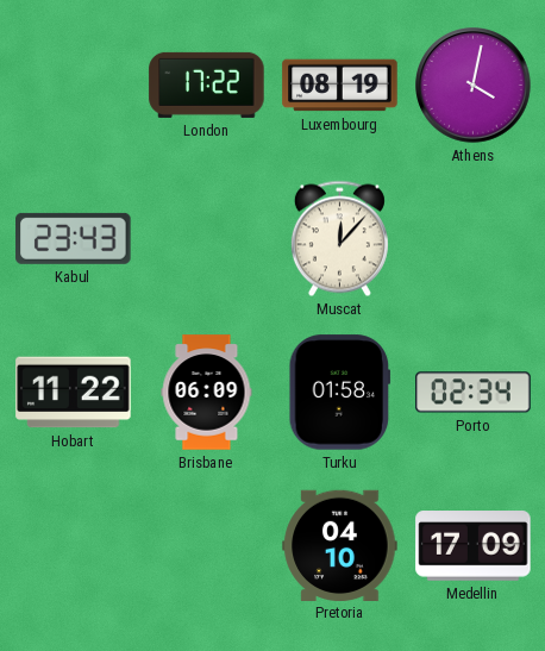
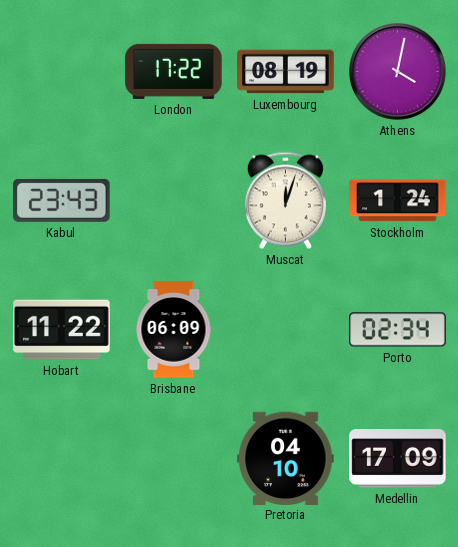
Muscat: 12:07 -> 12:03 (285, 201)
Stockholm: none -> 1:24 (398, 201)
Turku: 01:58 -> none (340, 393)
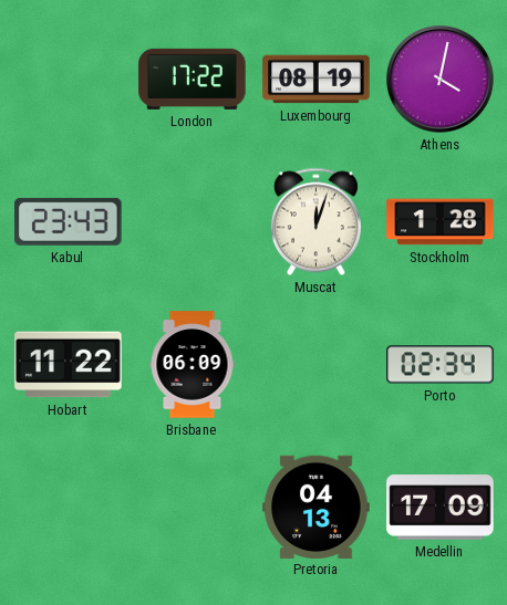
Stockholm: 1:24 -> 1:28 (441, 222)
Pretoria: 04:10 -> 04:13 (317, 507)
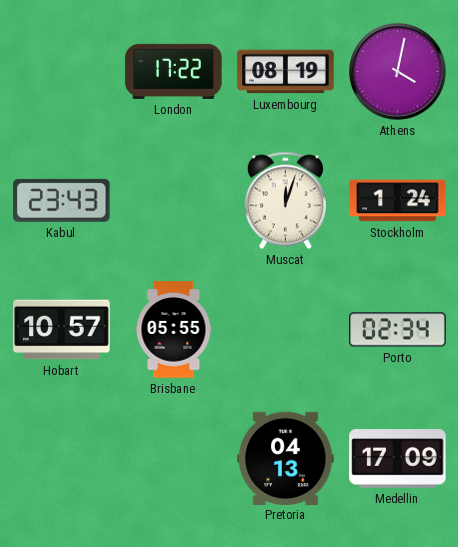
Stockholm: 1:28 -> 1:24 (398, 201)
Hobart: 11:22 -> 10:57 (62, 330)
Brisbane: 06:09 -> 05:55 (174, 330)
